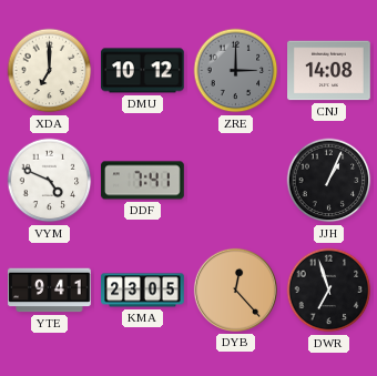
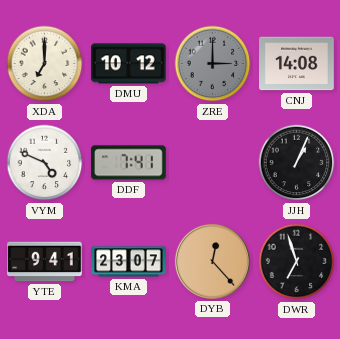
KMA: 23:05 -> 23:07 (129, 262)
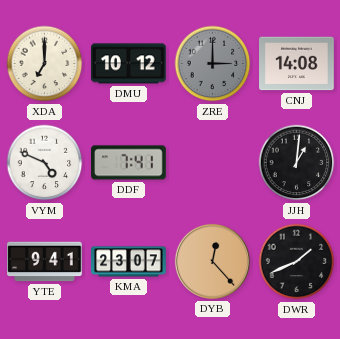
JJH: 1:04 -> 1:01 (297, 163)
DWR: 6:57 -> 1:41 (297, 262)
